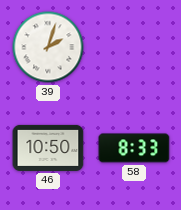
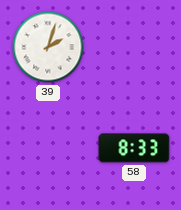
46: 10:50 -> none (48, 148)
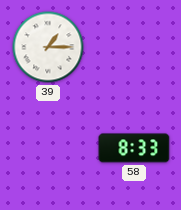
39: 2:03 -> 1:15 (48, 47)
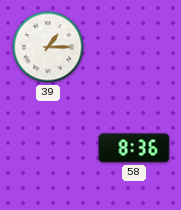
58: 8:33 -> 8:36 (134, 148)
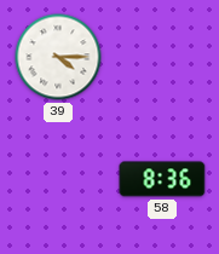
39: 1:15 -> 4:15 (58, 57)
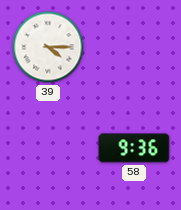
58: 8:36 -> 9:36 (134, 148)
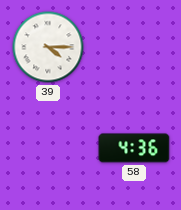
58: 9:36 -> 4:36 (134, 148)
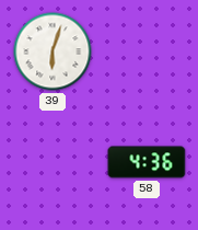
39: 4:15 -> 6:03 (53, 51)
